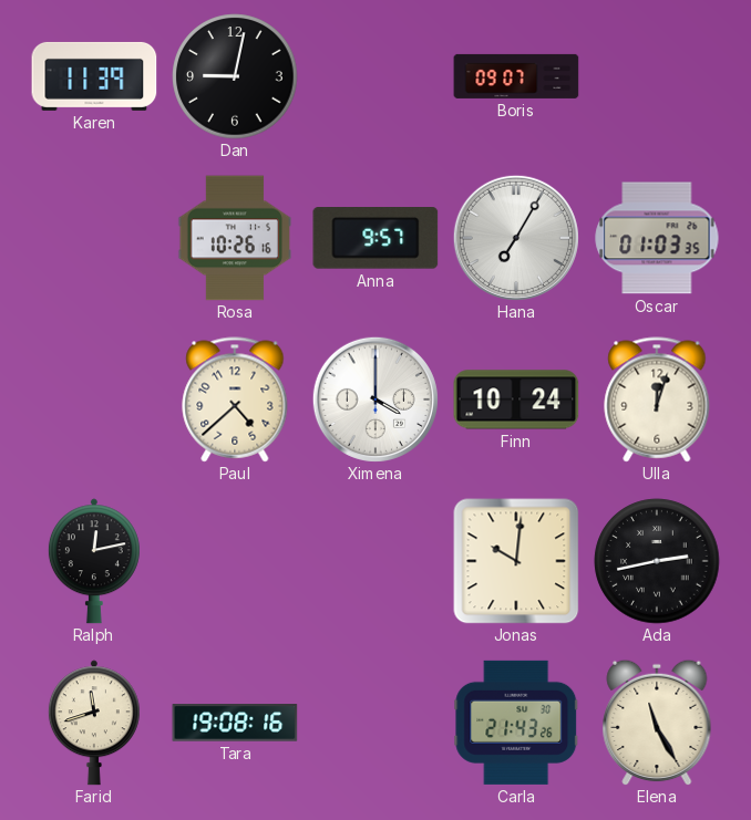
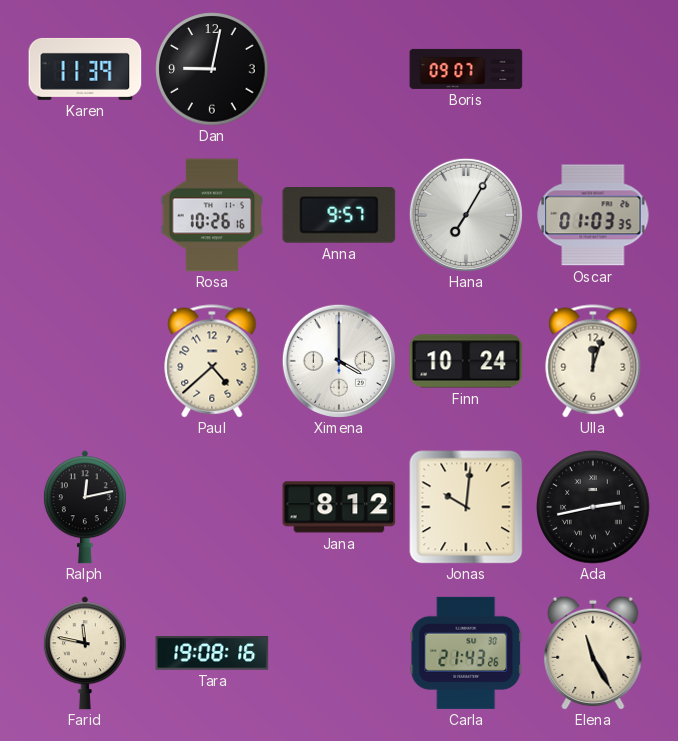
Jana: none -> 8:12 (339, 507)
Farid: 11:42 -> 11:47 (85, 653)
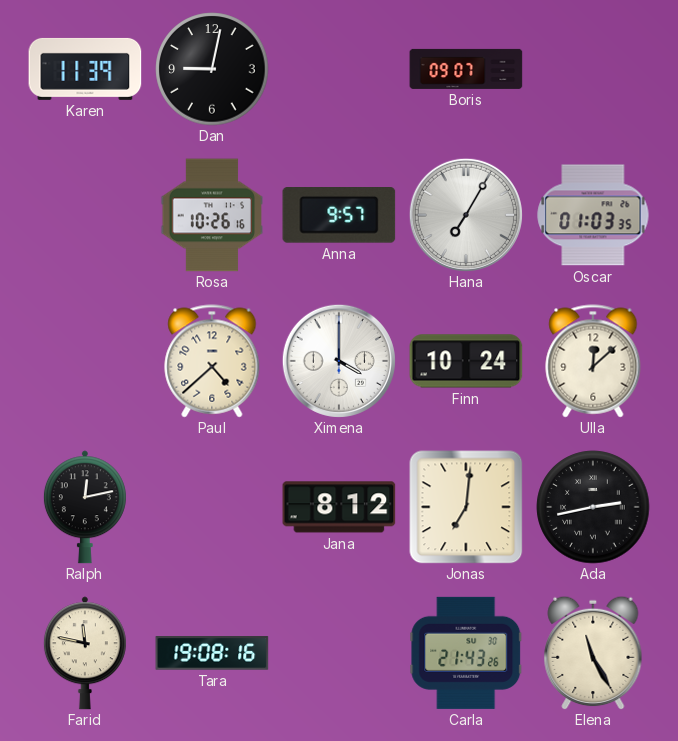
Ulla: 12:03 -> 12:08 (593, 361)
Jonas: 10:01 -> 7:01 (466, 507)
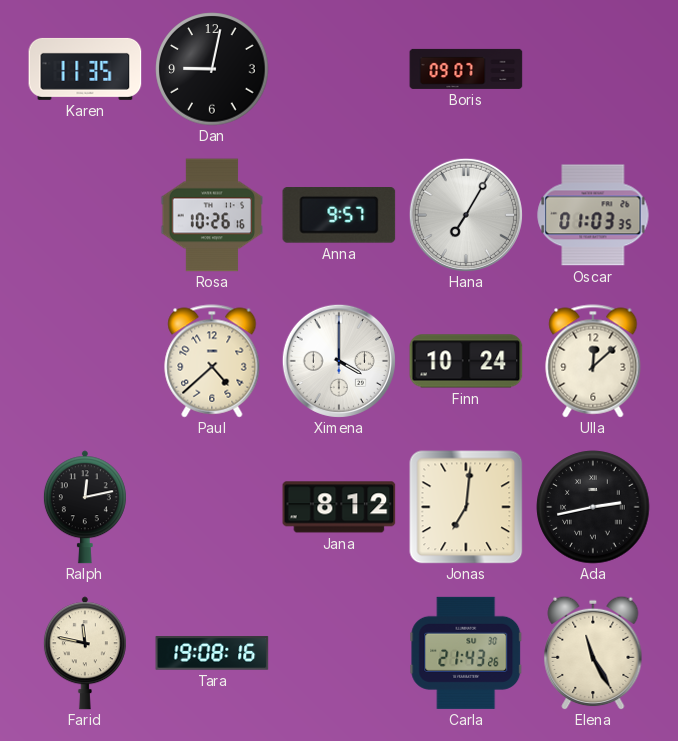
Karen: 11:39 -> 11:35 (85, 69)
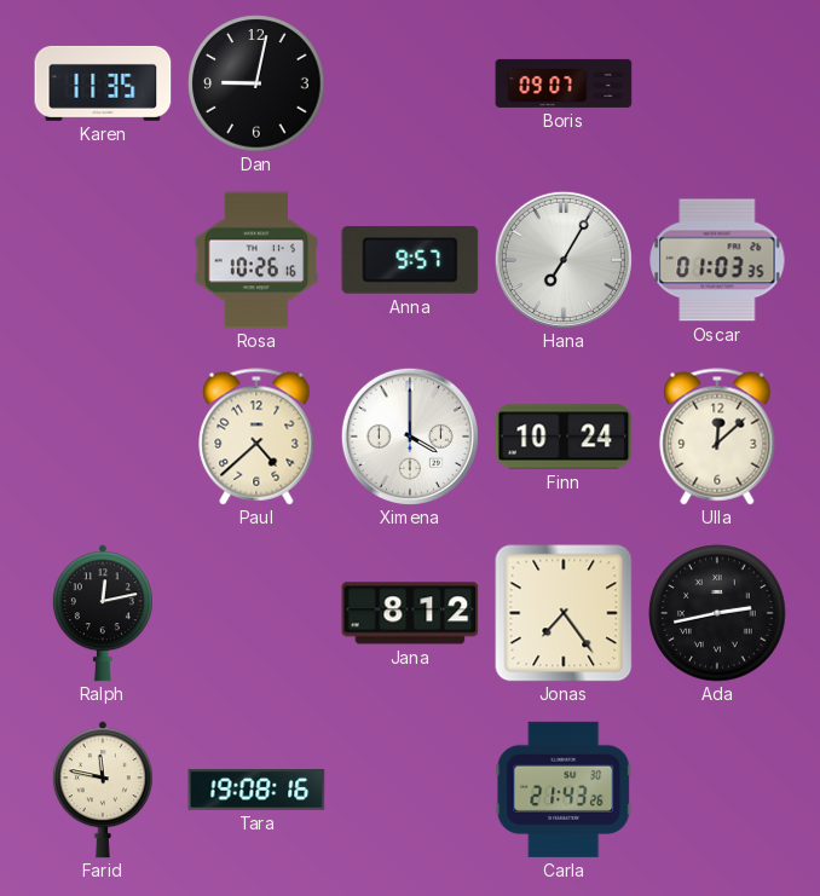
Jonas: 7:01 -> 7:24 (564, 613)
Elena: 11:25 -> none (593, 653)
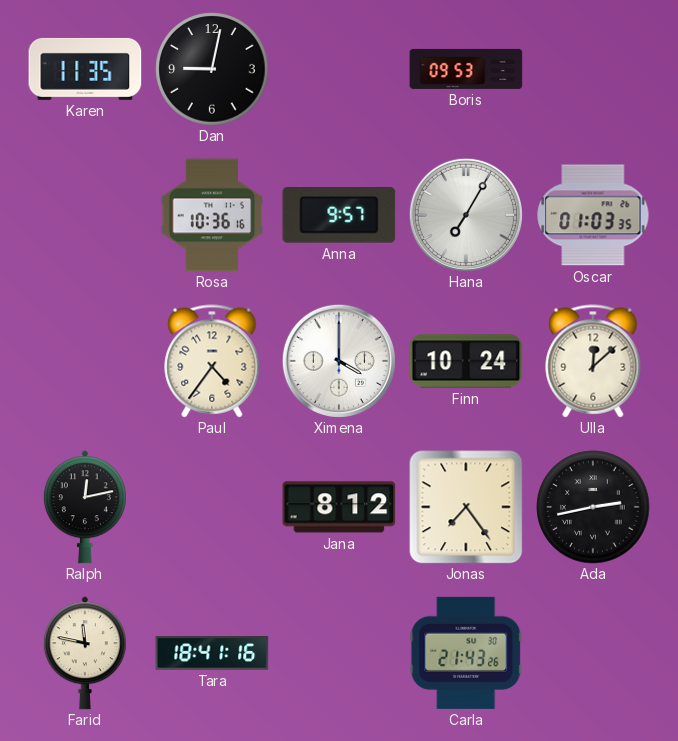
Boris: 09:07 -> 09:53 (466, 69)
Rosa: 10:26 -> 10:36 (212, 215)
Paul: 4:38 -> 4:36 (212, 361)
Tara: 19:08 -> 18:41 (212, 653)
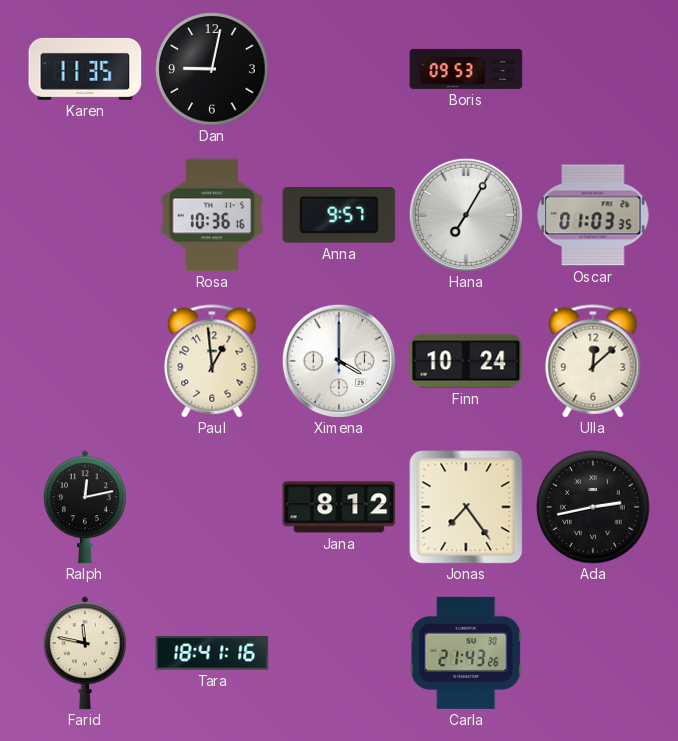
Paul: 4:36 -> 12:59 (212, 361)
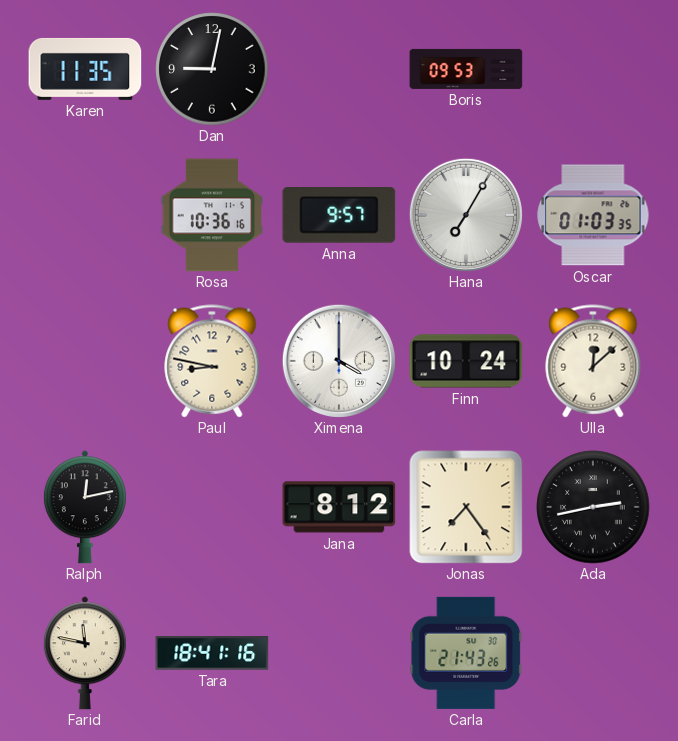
Paul: 12:59 -> 8:47 (212, 361)
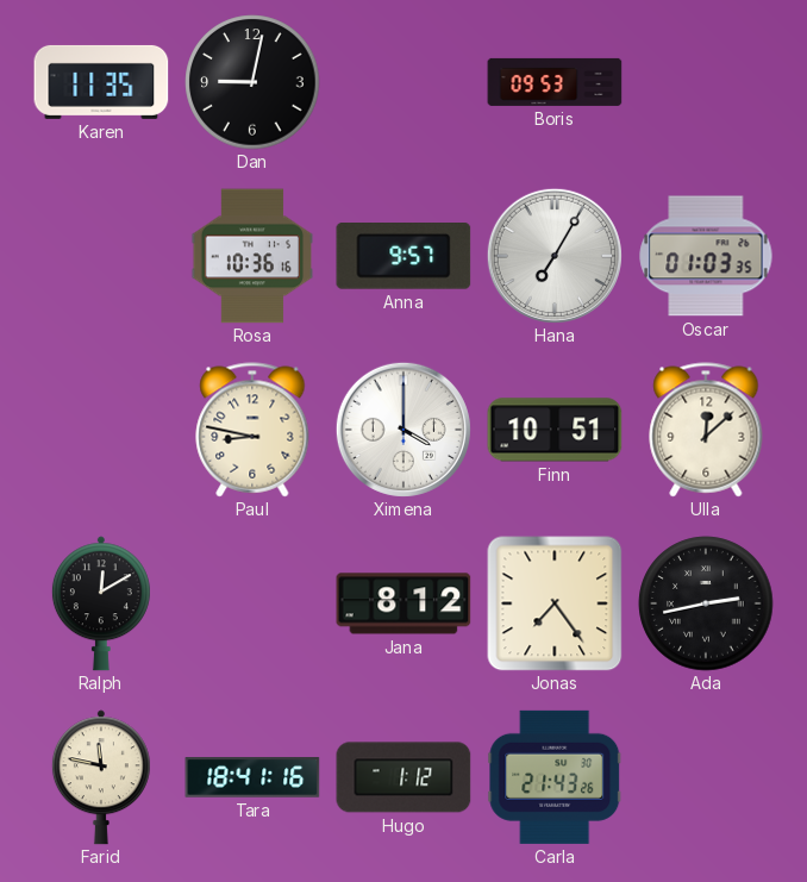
Finn: 10:24 -> 10:51 (555, 430)
Ralph: 12:13 -> 12:10 (101, 603)
Hugo: none -> 1:12 (403, 777)
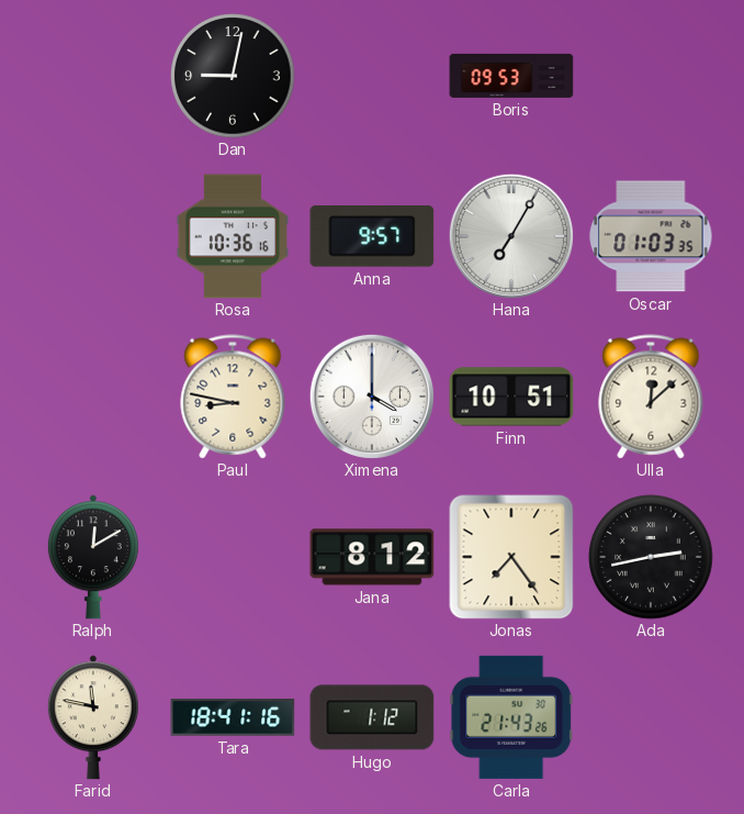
Karen: 11:35 -> none (101, 82)
